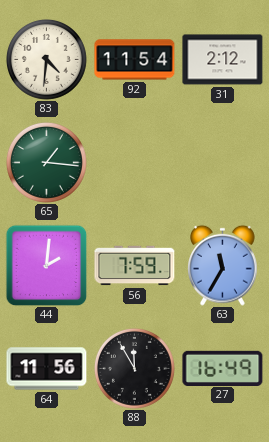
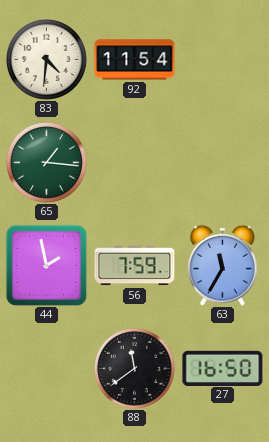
31: 2:12 -> none (223, 60)
44: 2:01 -> 1:58 (46, 265)
64: 11:56 -> none (47, 369)
88: 11:55 -> 11:39 (134, 368)
27: 16:49 -> 16:50 (223, 368)
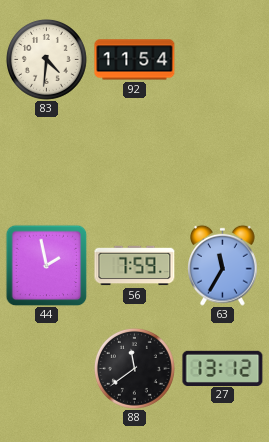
65: 1:16 -> none (46, 162)
27: 16:50 -> 13:12 (223, 368)
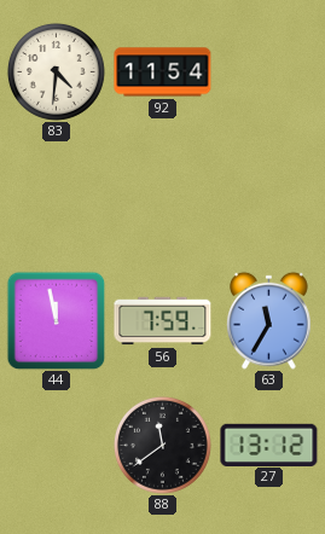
44: 1:58 -> 11:58 (56, 320)
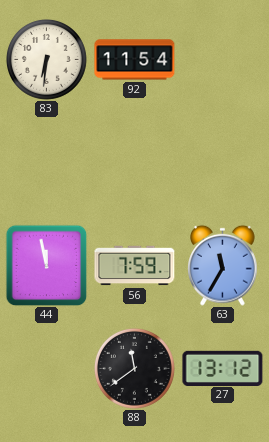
83: 4:31 -> 6:31 (46, 59)
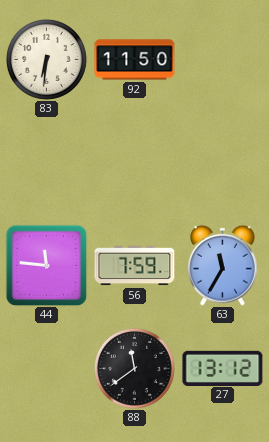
92: 11:54 -> 11:50 (135, 60)
44: 11:58 -> 11:46 (46, 265)
